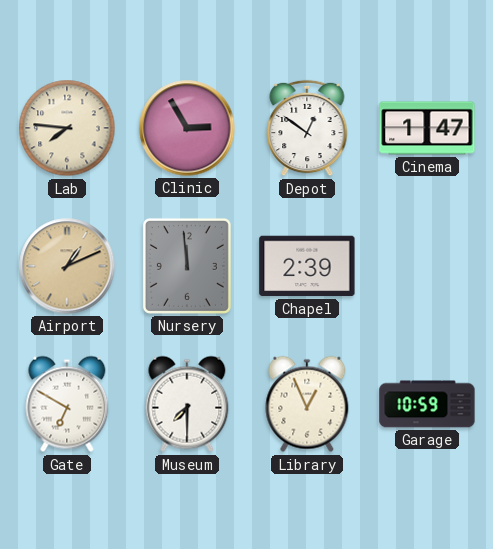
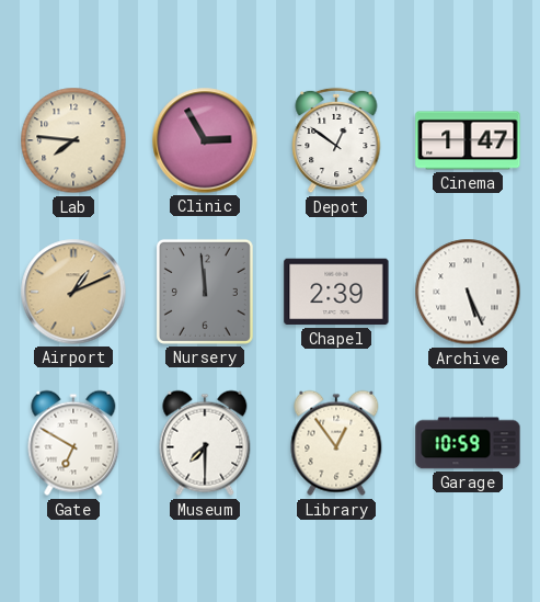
Archive: none -> 5:26 (468, 292)
Library: 12:56 -> 12:54 (336, 443)
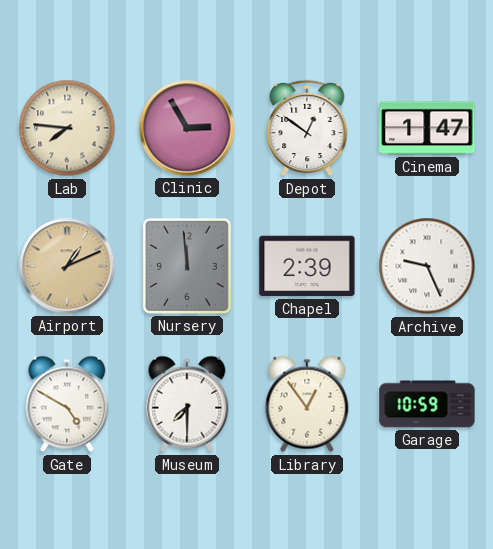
Archive: 5:26 -> 9:26 (427, 266)
Gate: 6:50 -> 4:50 (67, 404)
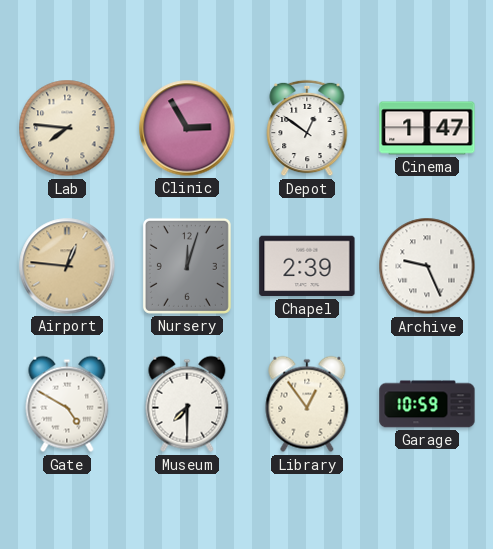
Airport: 1:11 -> 12:46 (67, 266)
Nursery: 11:59 -> 12:03 (187, 266)
